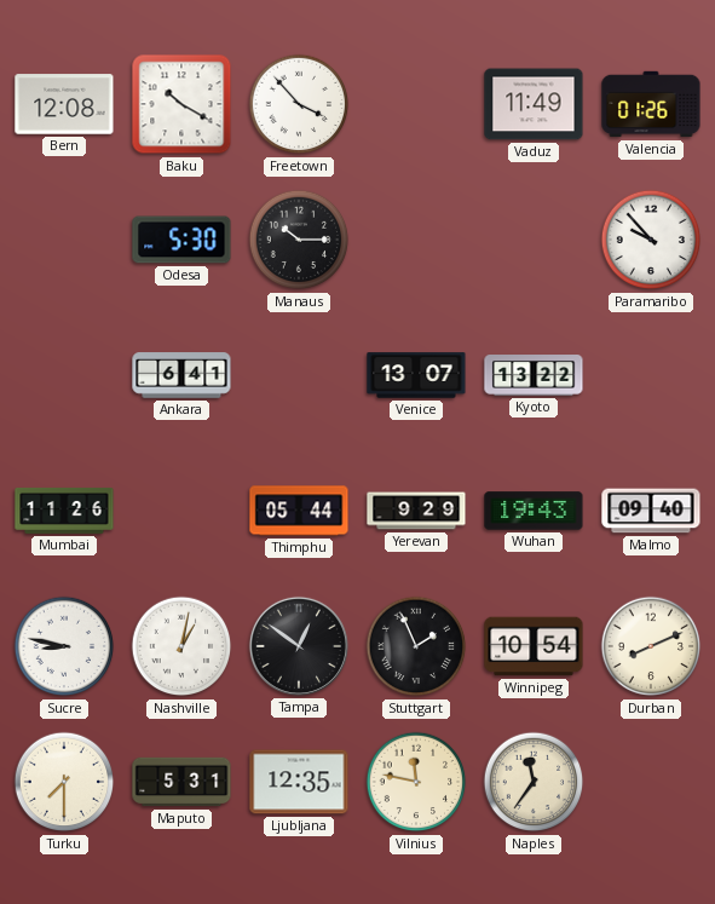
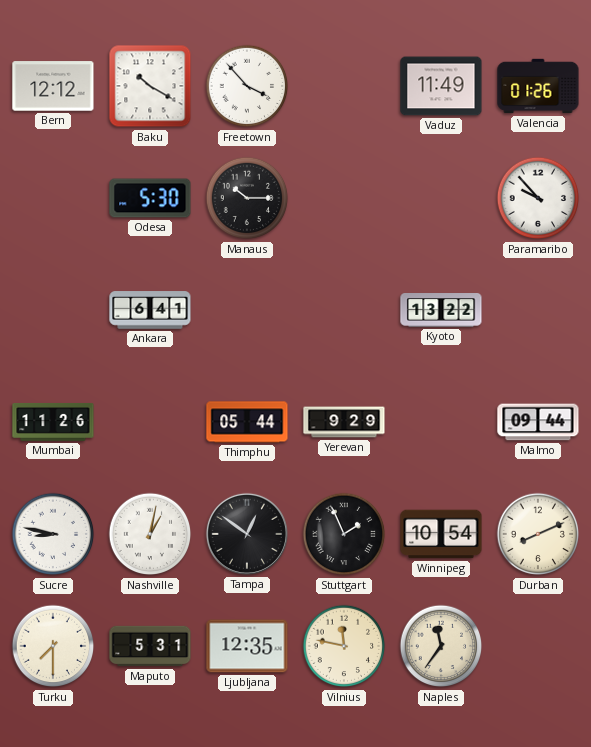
Bern: 12:08 -> 12:12 (53, 86)
Venice: 13:07 -> none (416, 375)
Wuhan: 19:43 -> none (534, 511)
Malmo: 09:40 -> 09:44 (538, 422)
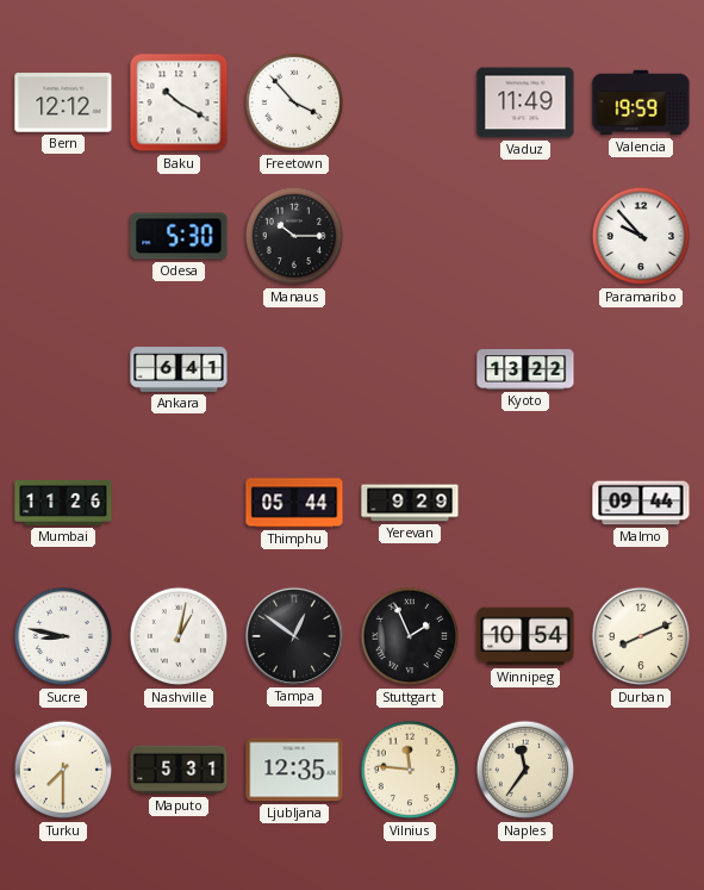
Valencia: 01:26 -> 19:59 (641, 102)
Vilnius: 11:47 -> 11:46 (410, 770)
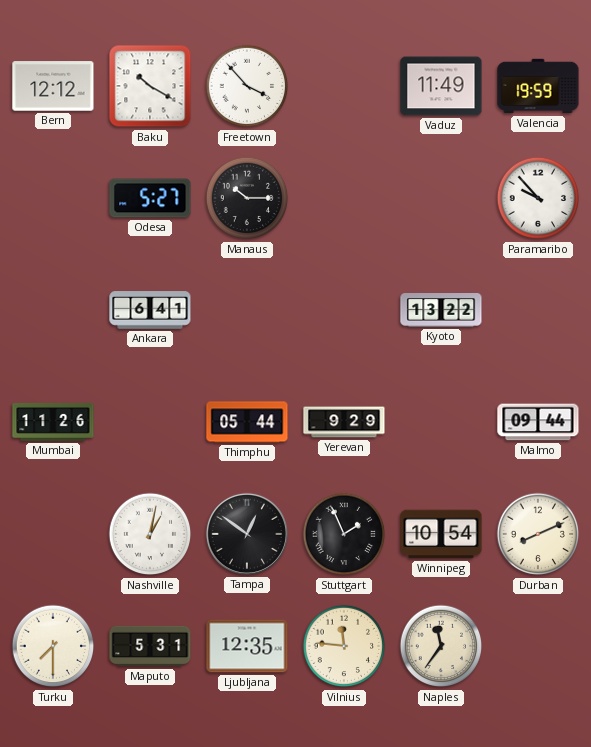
Odesa: 5:30 -> 5:27 (150, 198)
Sucre: 8:47 -> none (63, 636)
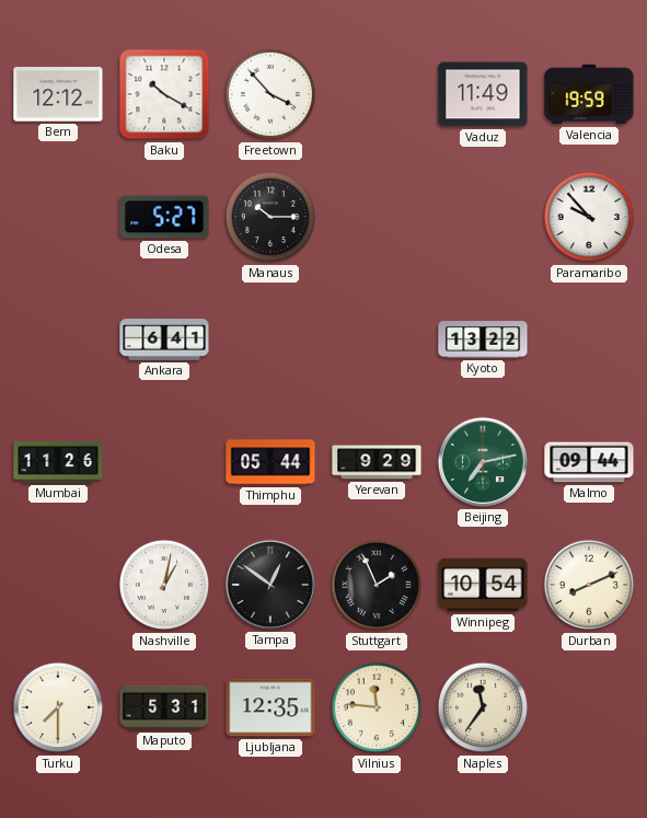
Beijing: none -> 7:13 (483, 462)
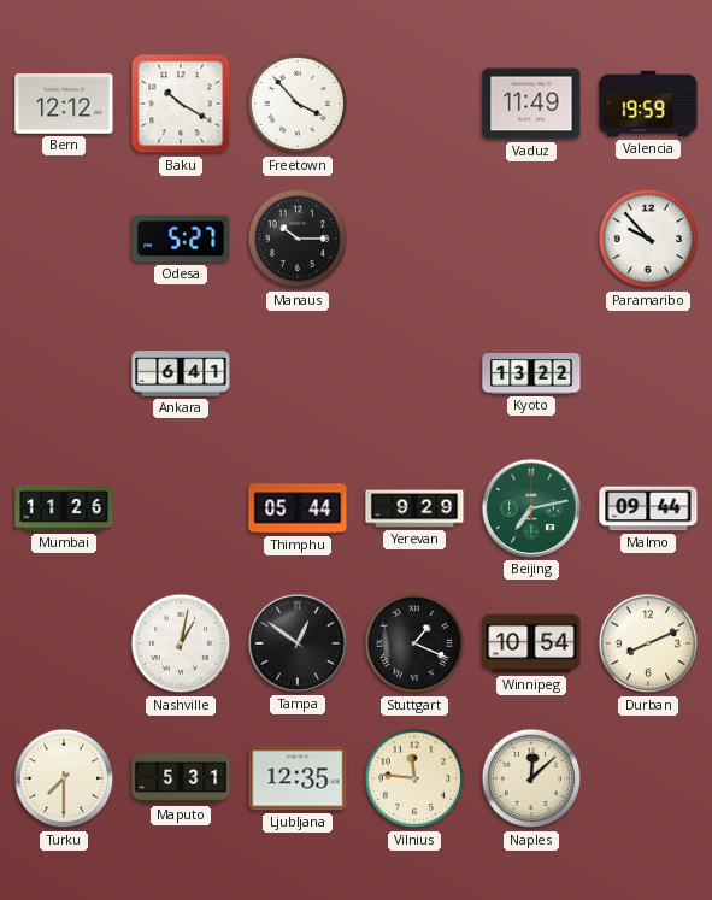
Stuttgart: 1:56 -> 1:19 (414, 643)
Naples: 11:36 -> 12:08 (531, 778)
